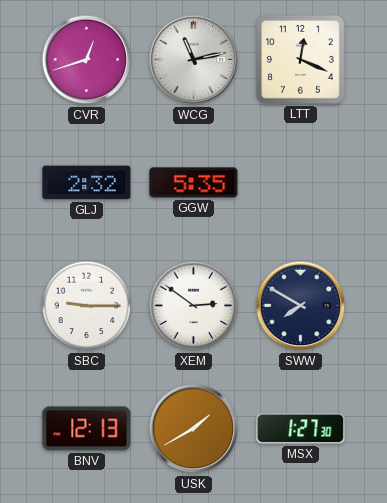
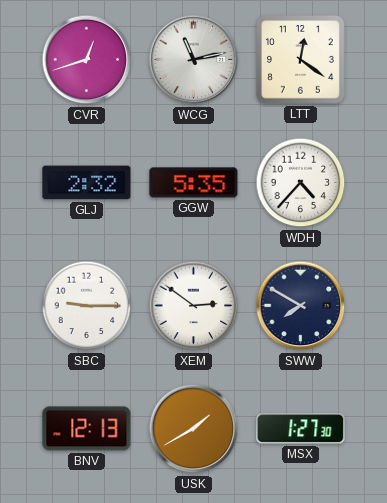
LTT: 12:19 -> 12:21 (300, 59)
WDH: none -> 4:37 (301, 183)
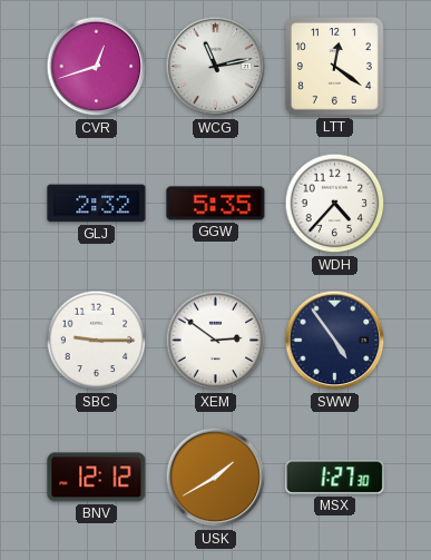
SWW: 7:50 -> 4:54 (335, 341)
BNV: 12:13 -> 12:12 (97, 478)
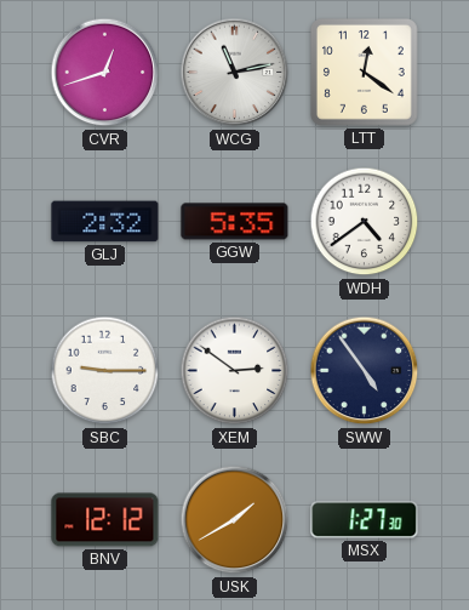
WDH: 4:37 -> 4:39 (365, 222)
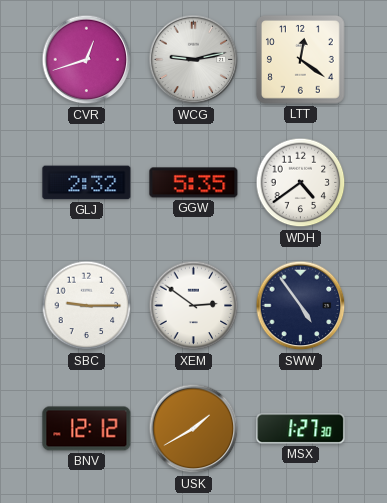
WCG: 11:13 -> 9:13 (194, 60)
